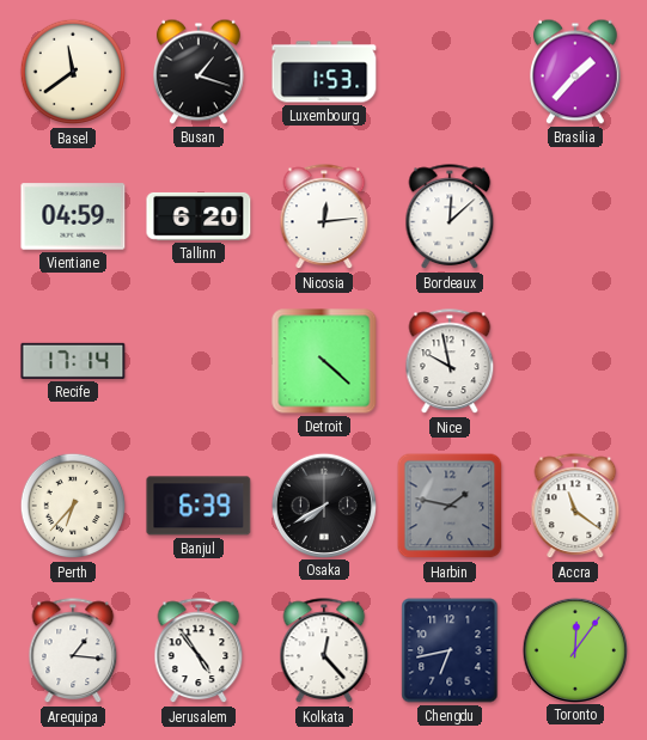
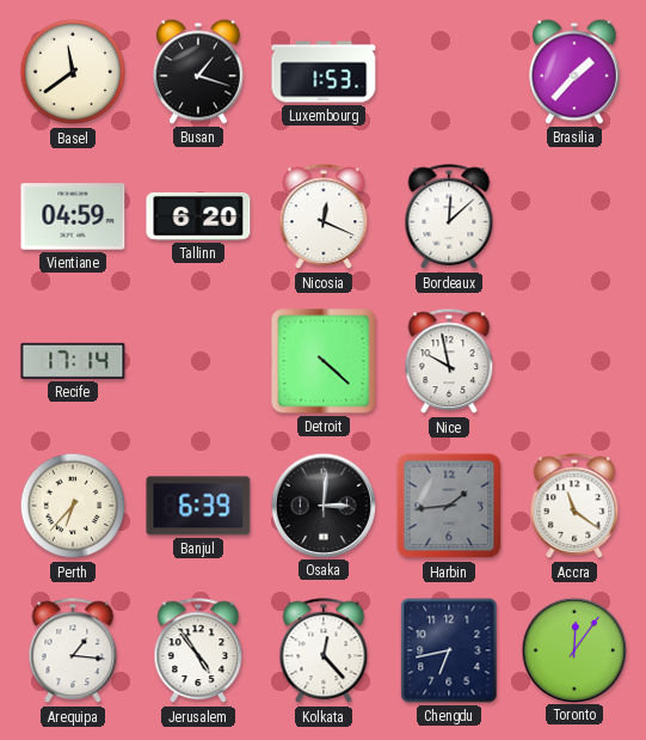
Nicosia: 12:14 -> 12:19 (324, 218)
Osaka: 7:40 -> 3:01 (322, 504)
Harbin: 1:47 -> 1:44 (449, 506)
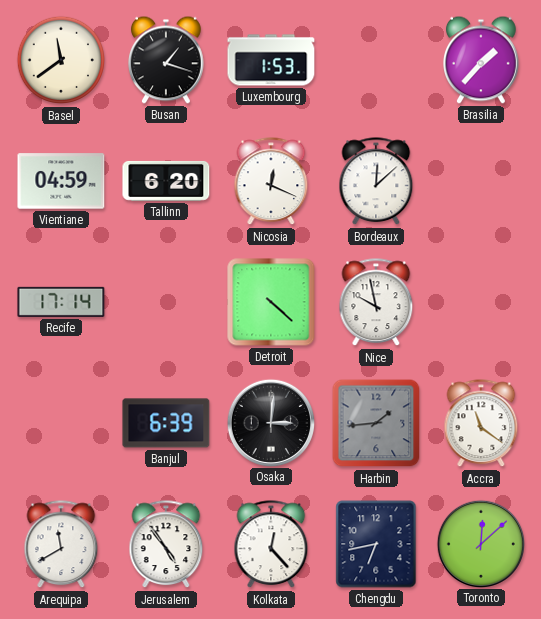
Perth: 6:37 -> none (73, 506)
Arequipa: 1:16 -> 11:40 (61, 545)
Toronto: 12:06 -> 12:08 (480, 543)
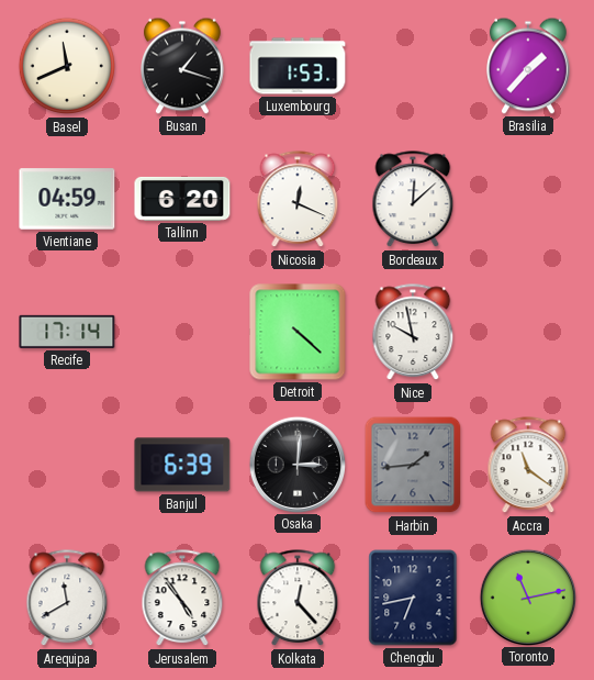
Basel: 11:39 -> 11:41 (67, 66)
Toronto: 12:08 -> 11:13 (527, 597)
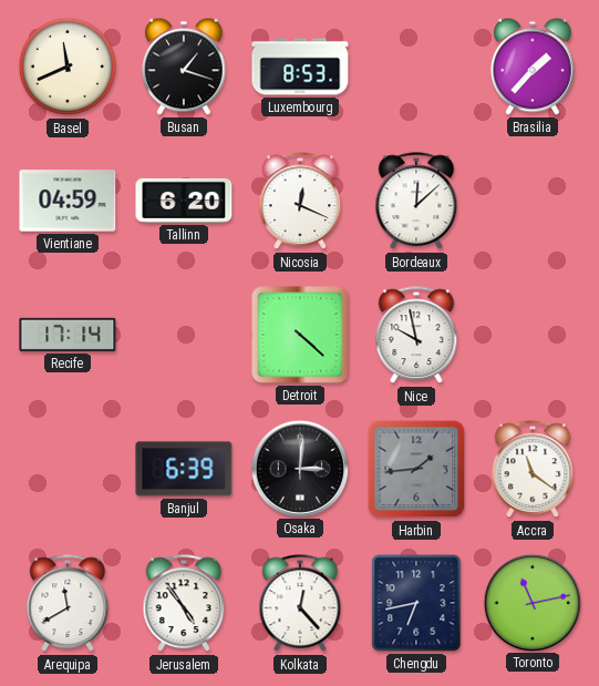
Luxembourg: 1:53 -> 8:53 (300, 66)
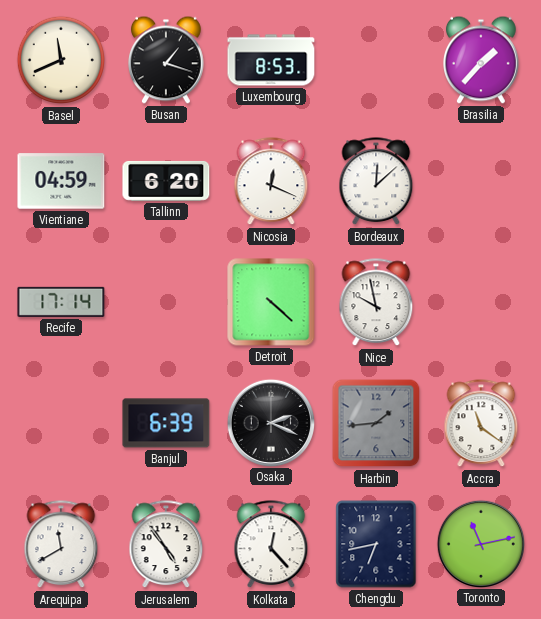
Osaka: 3:01 -> 2:19 (270, 422)
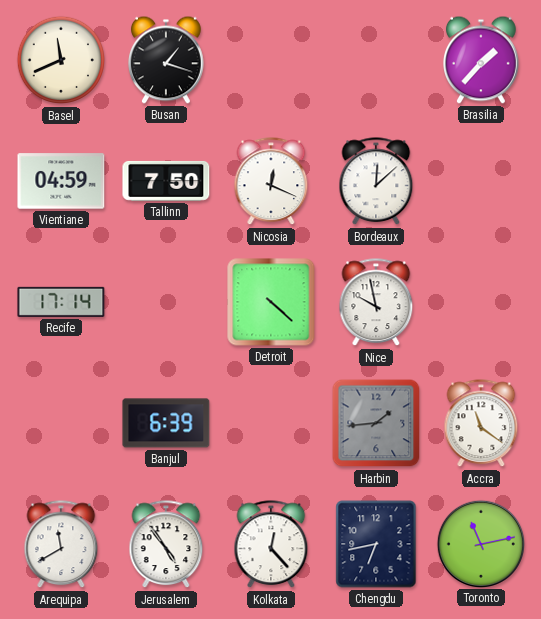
Luxembourg: 8:53 -> none (271, 60)
Tallinn: 6:20 -> 7:50 (166, 181)
Osaka: 2:19 -> none (270, 422)
